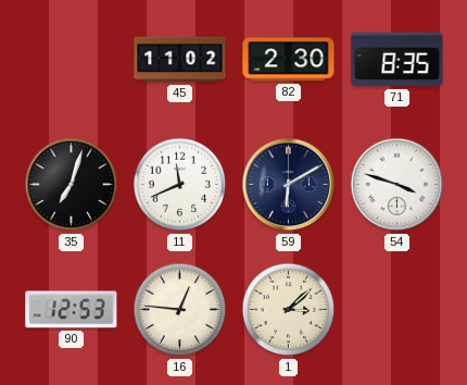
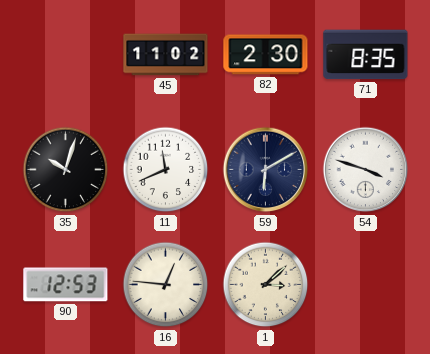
35: 7:03 -> 10:03 (66, 170)
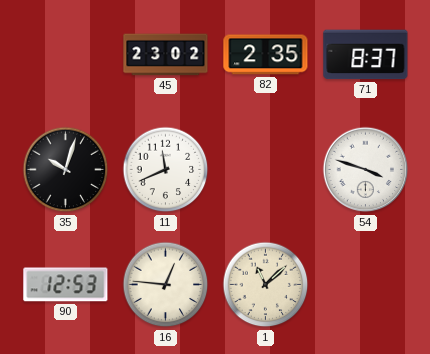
45: 11:02 -> 23:02 (166, 55)
82: 2:30 -> 2:35 (266, 55)
71: 8:35 -> 8:37 (366, 55)
59: 6:10 -> none (266, 170)
1: 3:08 -> 11:08 (266, 285)
